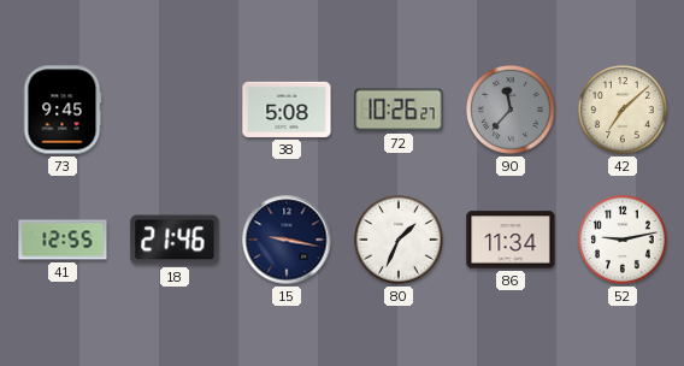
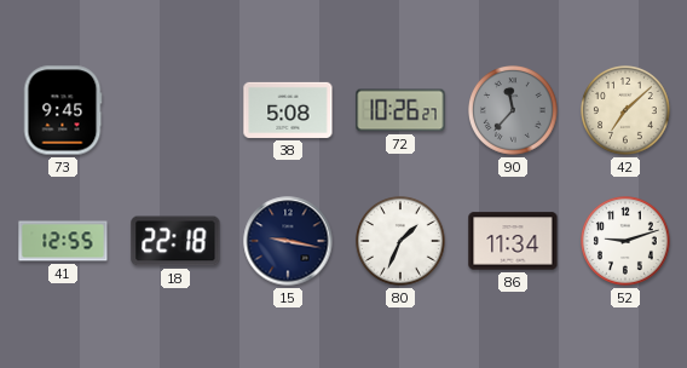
18: 21:46 -> 22:18 (175, 241)
52: 9:13 -> 9:12 (627, 242)
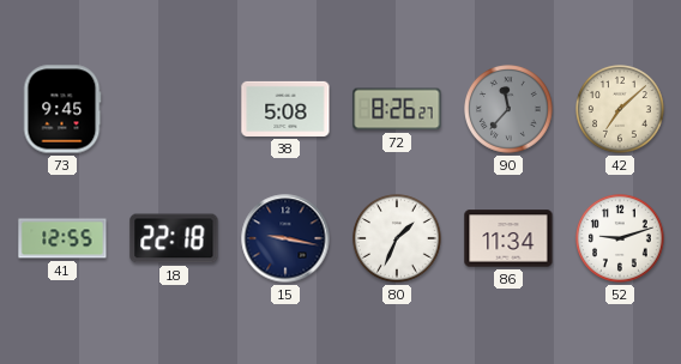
72: 10:26 -> 8:26 (397, 109)
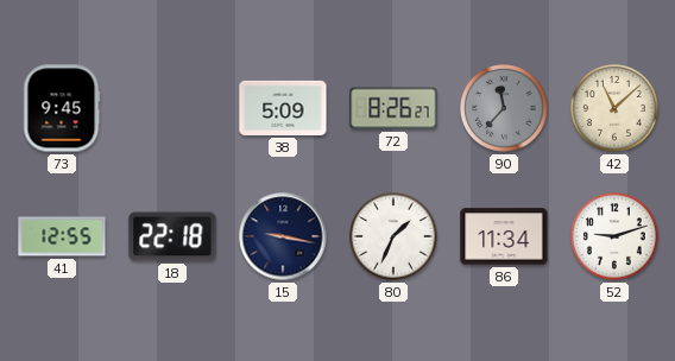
38: 5:08 -> 5:09 (283, 108)
42: 7:08 -> 11:08 (616, 109)
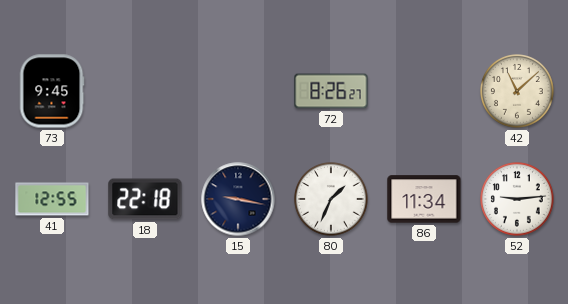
38: 5:09 -> none (283, 108)
90: 11:37 -> none (505, 109)
52: 9:12 -> 9:14 (518, 200)
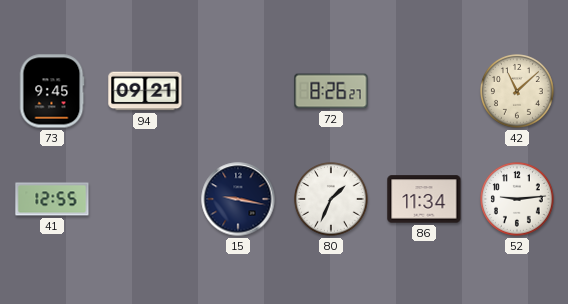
94: none -> 09:21 (145, 91)
18: 22:18 -> none (145, 199)
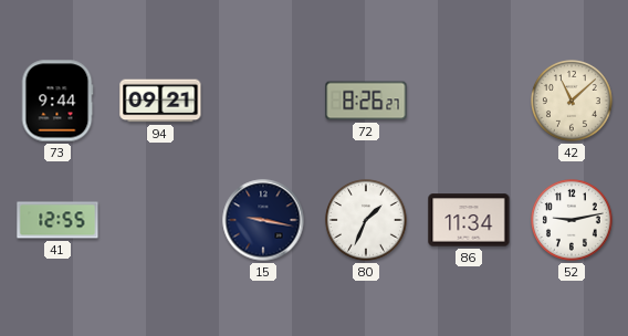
73: 9:45 -> 9:44 (57, 101)
52: 9:14 -> 9:13 (573, 221)
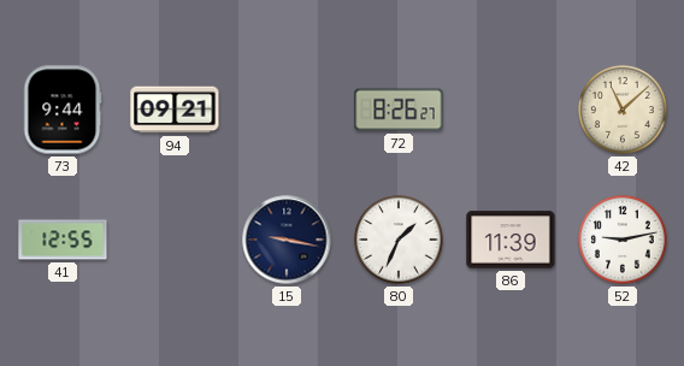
86: 11:34 -> 11:39 (511, 240)
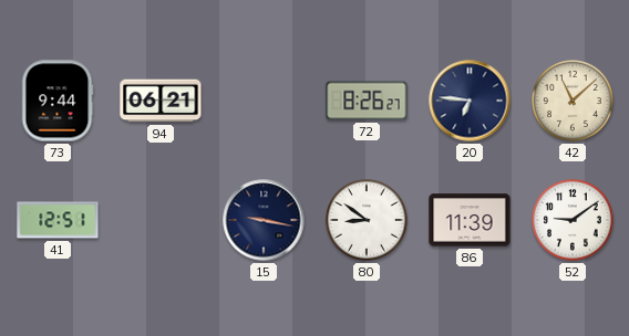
94: 09:21 -> 06:21 (161, 101)
20: none -> 6:46 (470, 101)
41: 12:55 -> 12:51 (58, 220)
80: 1:34 -> 8:51 (368, 221)
52: 9:13 -> 9:09 (574, 221)
